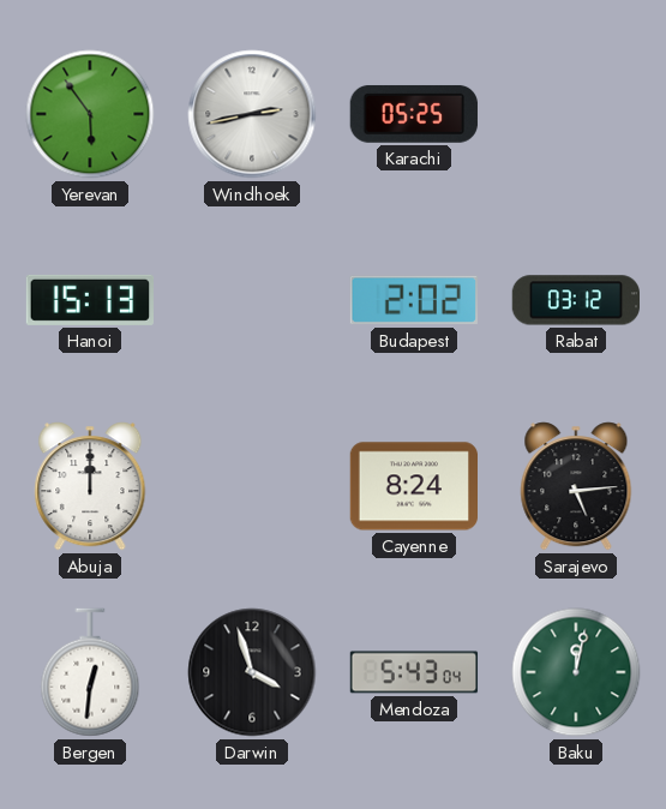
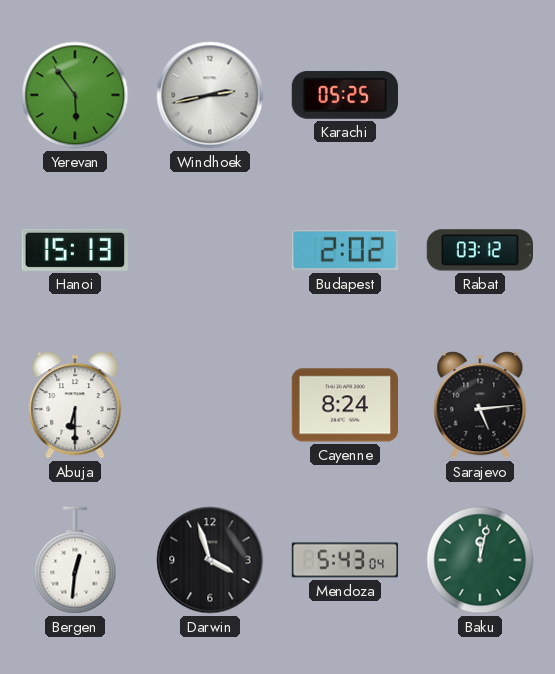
Abuja: 12:00 -> 6:30 (75, 405)
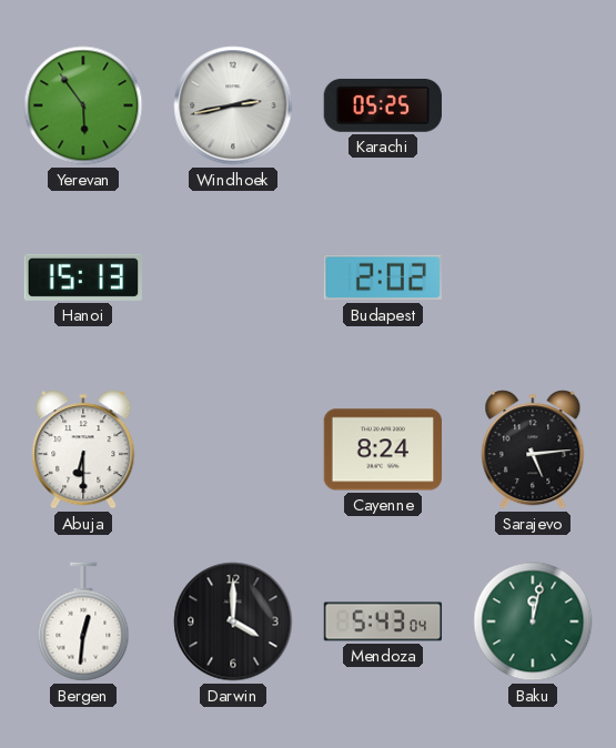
Rabat: 03:12 -> none (479, 250)
Darwin: 3:57 -> 4:00 (233, 621)
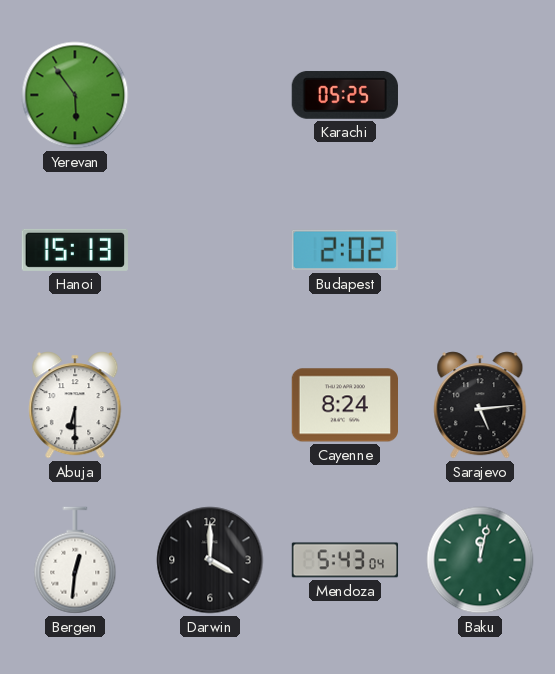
Windhoek: 2:43 -> none (233, 105)
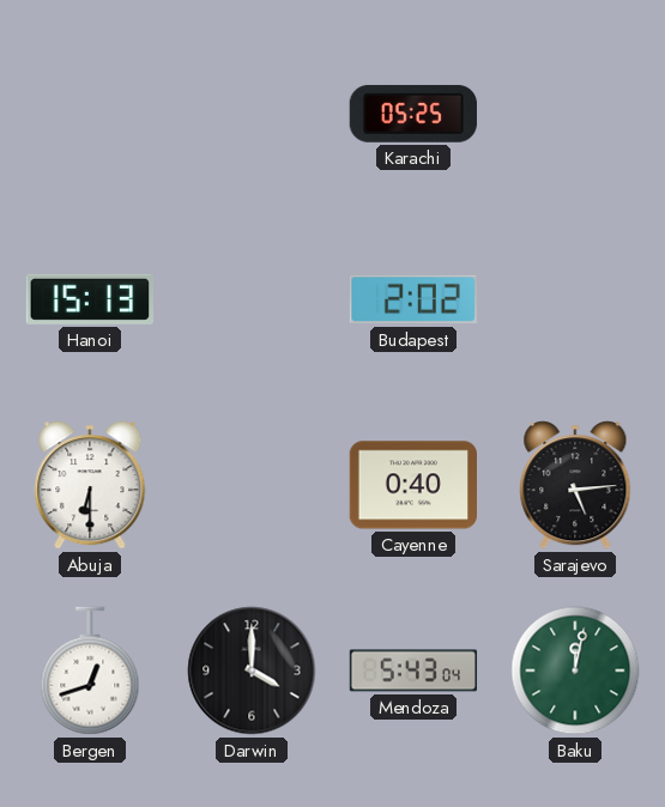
Yerevan: 5:54 -> none (75, 95)
Cayenne: 8:24 -> 0:40 (412, 485)
Bergen: 12:31 -> 12:42 (90, 671)
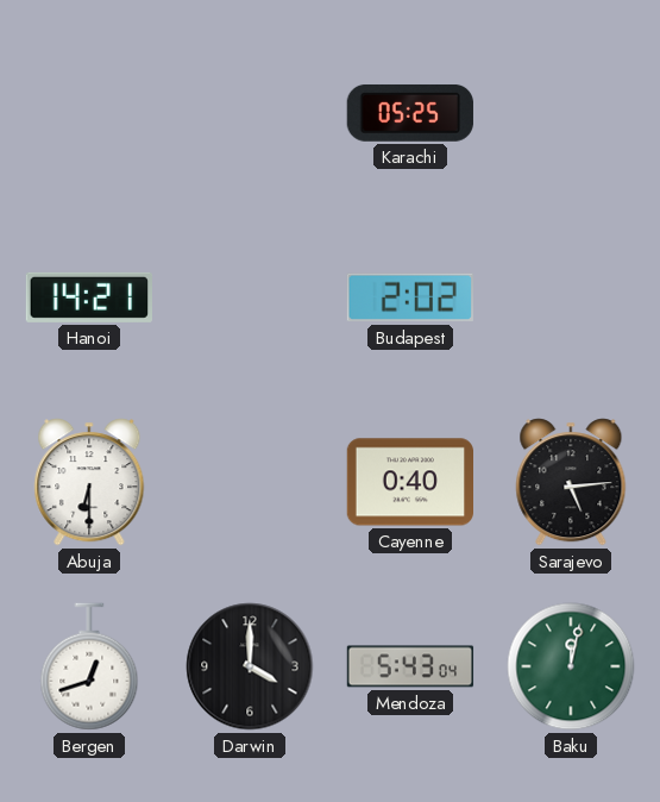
Hanoi: 15:13 -> 14:21 (88, 297)
